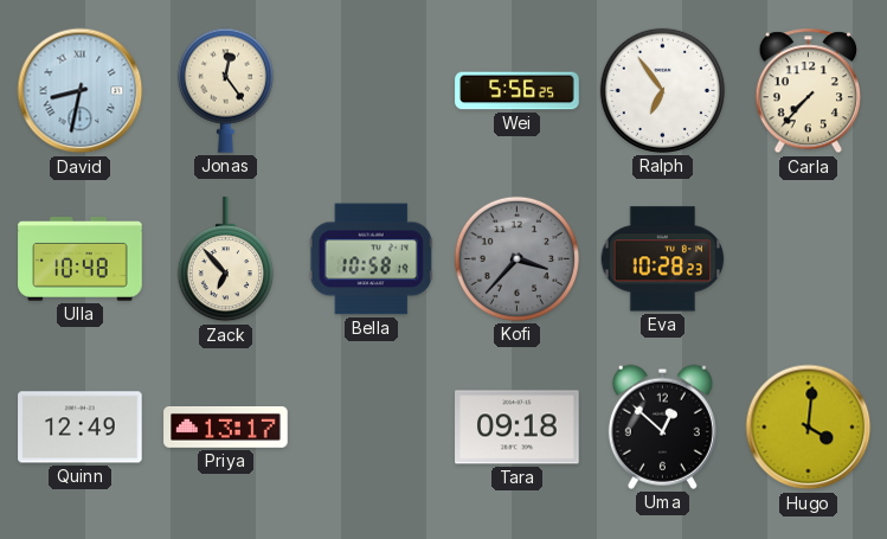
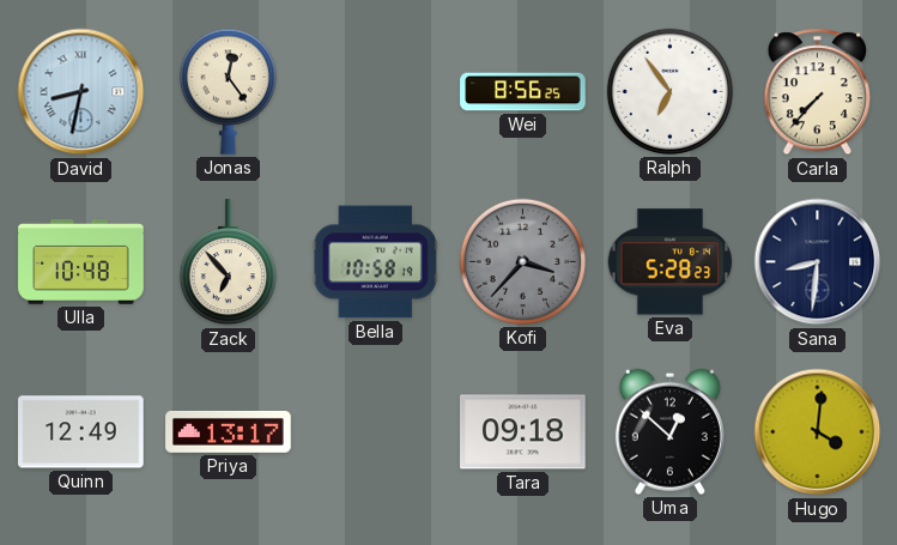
Wei: 5:56 -> 8:56 (523, 92)
Eva: 10:28 -> 5:28 (671, 262)
Sana: none -> 8:31 (818, 262)
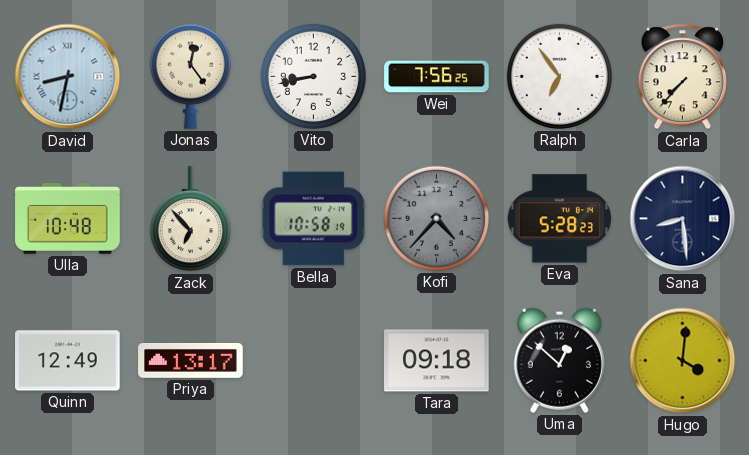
Vito: none -> 8:43 (313, 76)
Wei: 8:56 -> 7:56 (437, 77)
Kofi: 3:37 -> 4:37 (436, 218)
Sana: 8:31 -> 8:29 (683, 219)
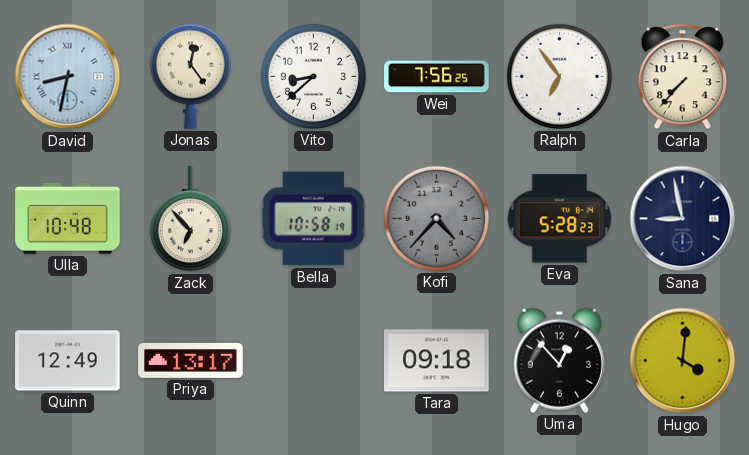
Vito: 8:43 -> 8:38 (313, 76)
Sana: 8:29 -> 8:58 (683, 219)
Uma: 12:52 -> 12:53 (559, 360)
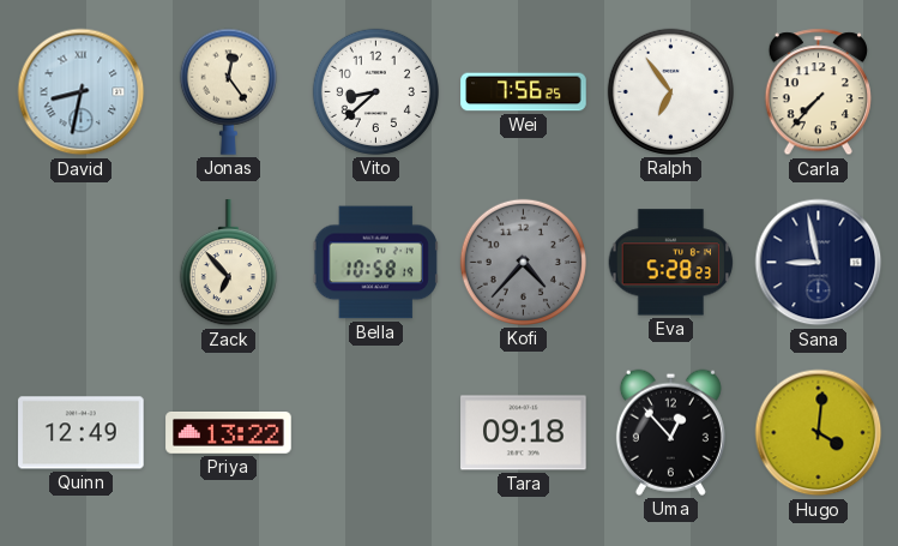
Ulla: 10:48 -> none (68, 219)
Priya: 13:17 -> 13:22 (229, 433)
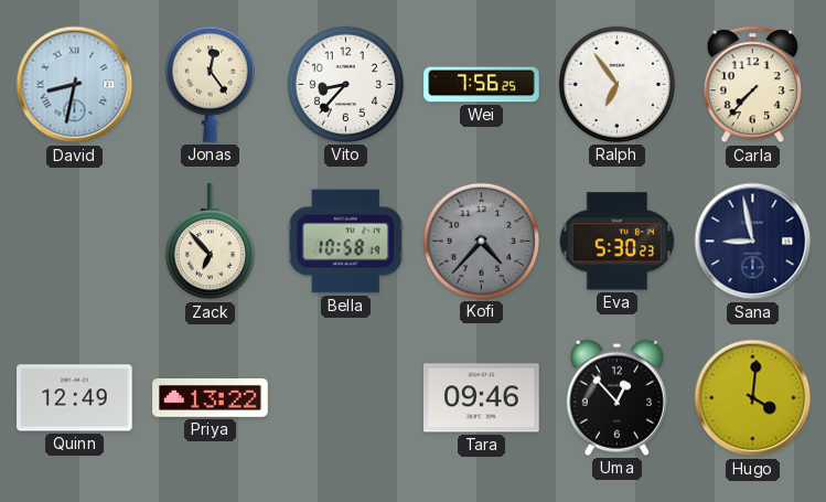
Vito: 8:38 -> 8:37 (345, 84)
Eva: 5:28 -> 5:30 (618, 242)
Tara: 09:18 -> 09:46 (482, 398)
